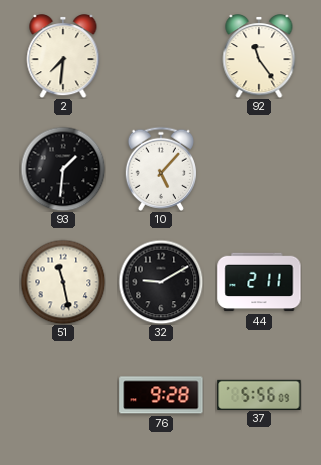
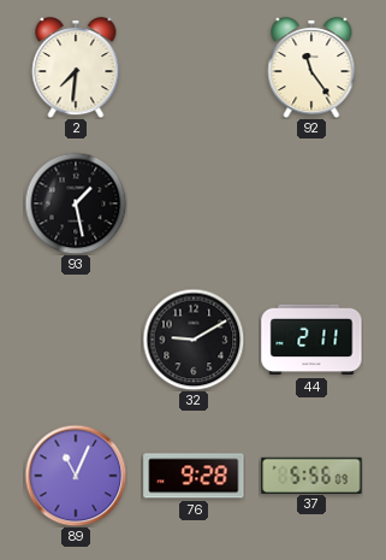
93: 1:31 -> 1:28 (76, 204)
10: 5:07 -> none (161, 169)
51: 11:28 -> none (63, 282)
89: none -> 11:04 (76, 476)
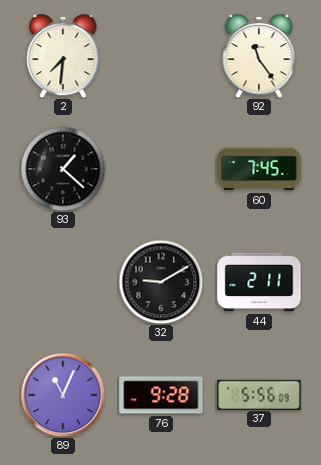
93: 1:28 -> 1:22 (63, 169)
60: none -> 7:45 (259, 169)
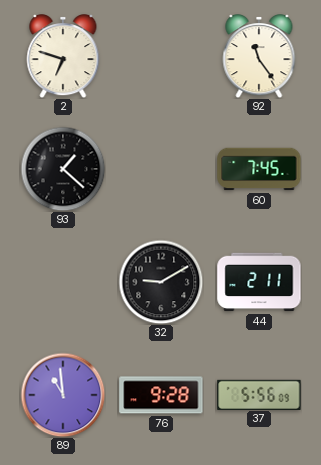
2: 7:31 -> 6:48 (63, 57)
89: 11:04 -> 10:59 (63, 395)
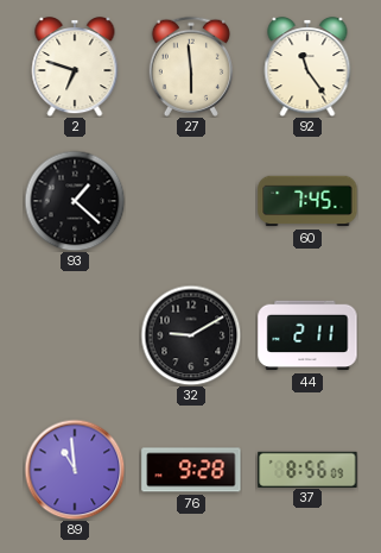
27: none -> 5:59 (191, 67)
37: 5:56 -> 8:56 (307, 469)
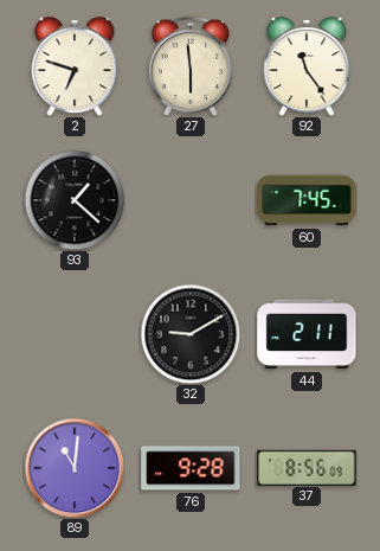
89: 10:59 -> 11:01 (75, 468)
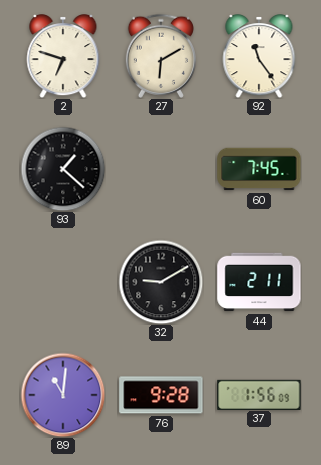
27: 5:59 -> 6:10 (161, 56)
37: 8:56 -> 1:56 (259, 394)
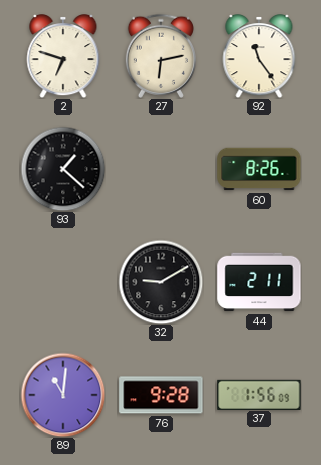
27: 6:10 -> 6:13 (161, 56)
60: 7:45 -> 8:26 (259, 169)
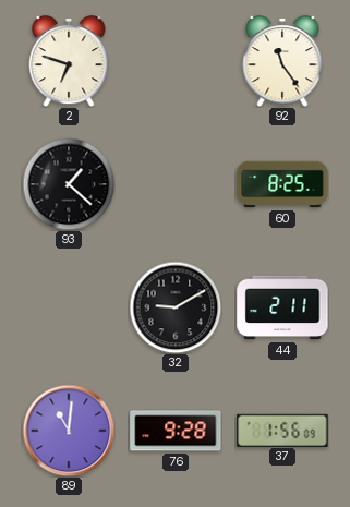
27: 6:13 -> none (161, 56)
60: 8:26 -> 8:25 (282, 184)
